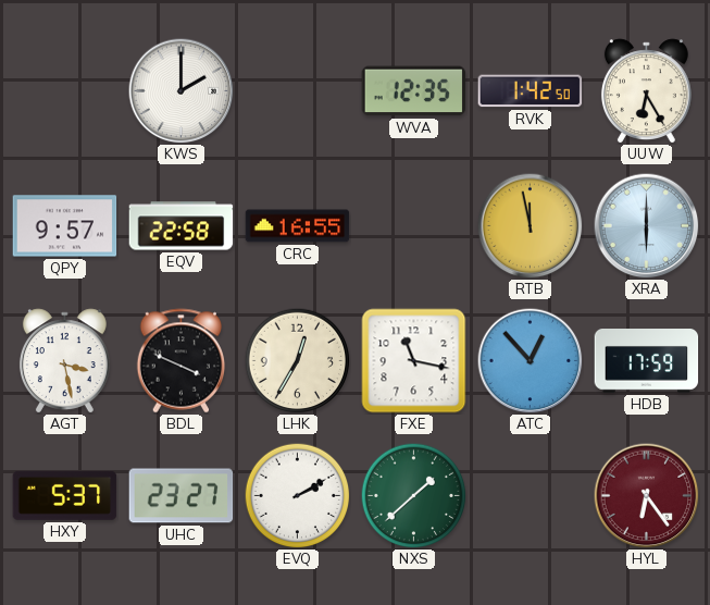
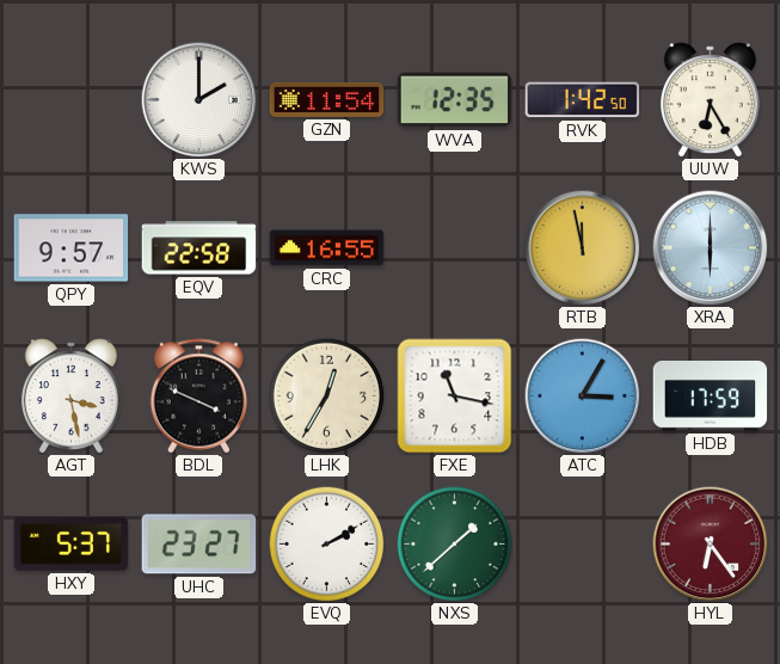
GZN: none -> 11:54 (327, 99)
ATC: 12:53 -> 3:05 (583, 396)
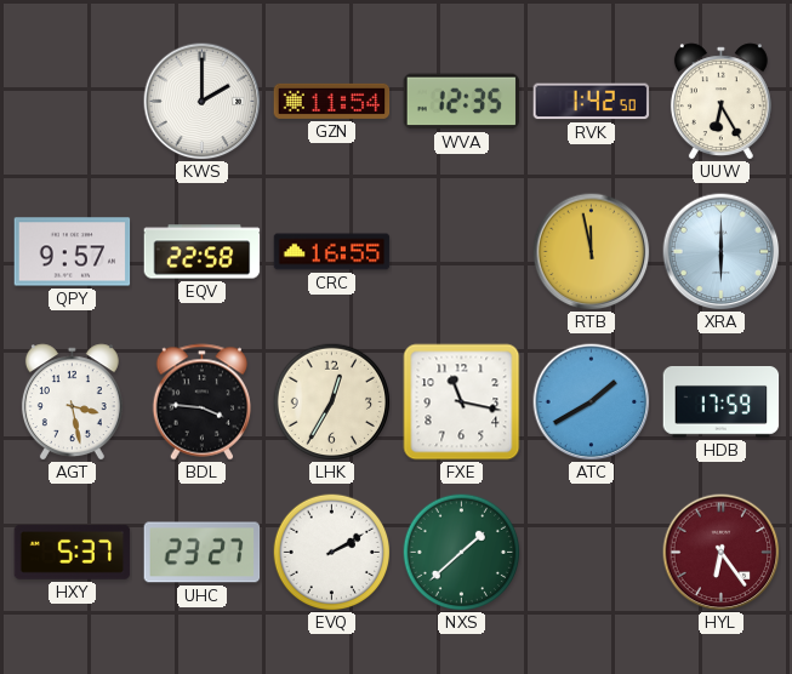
BDL: 3:49 -> 3:46 (203, 402)
ATC: 3:05 -> 1:40 (592, 402)
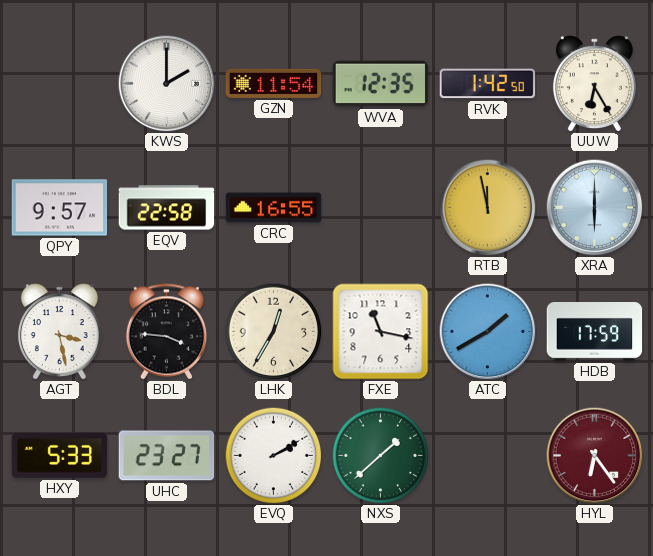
HXY: 5:37 -> 5:33 (60, 455)
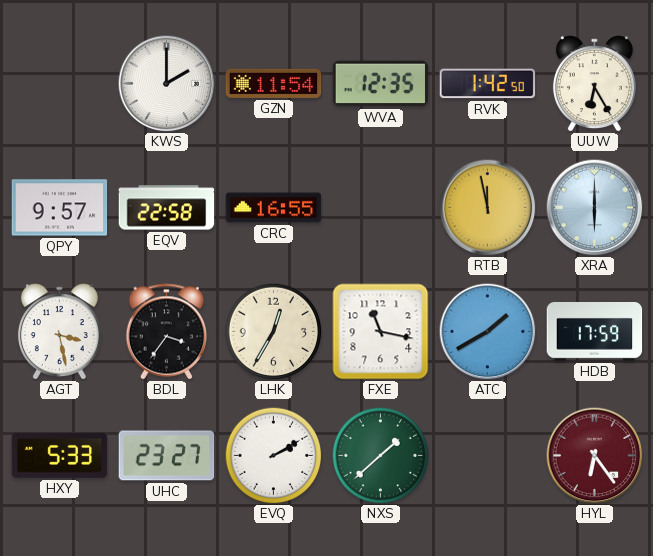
BDL: 3:46 -> 3:36 (167, 332)
